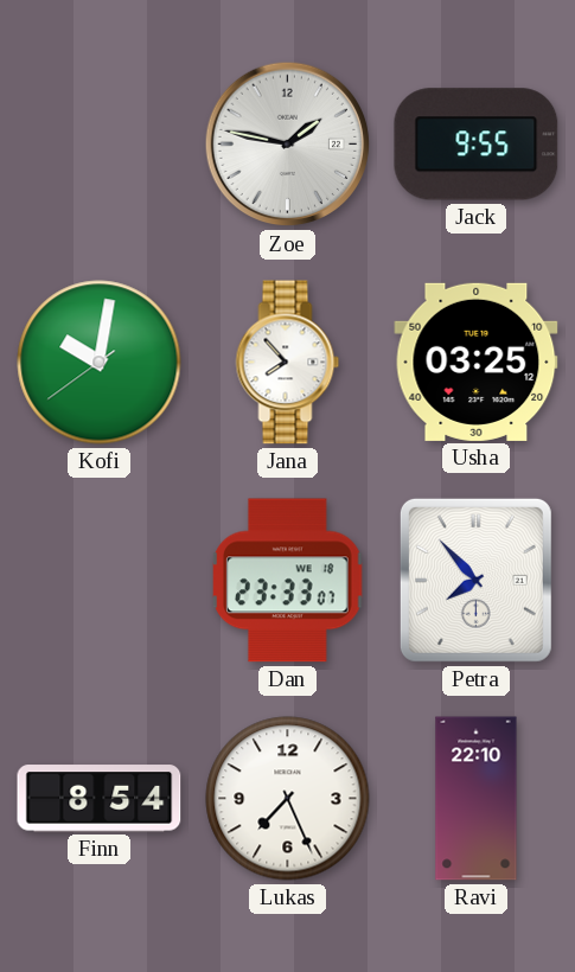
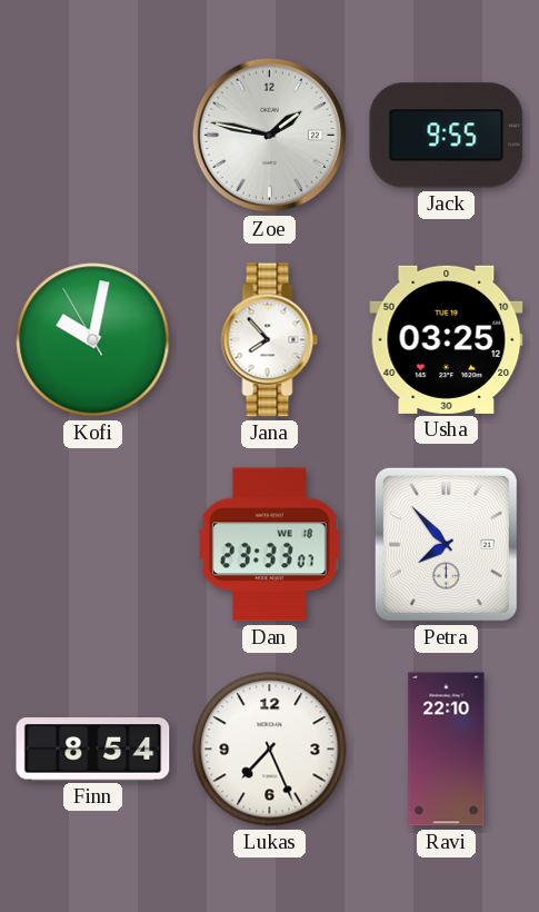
Kofi: 10:01:39 -> 10:01:55 (93, 340)
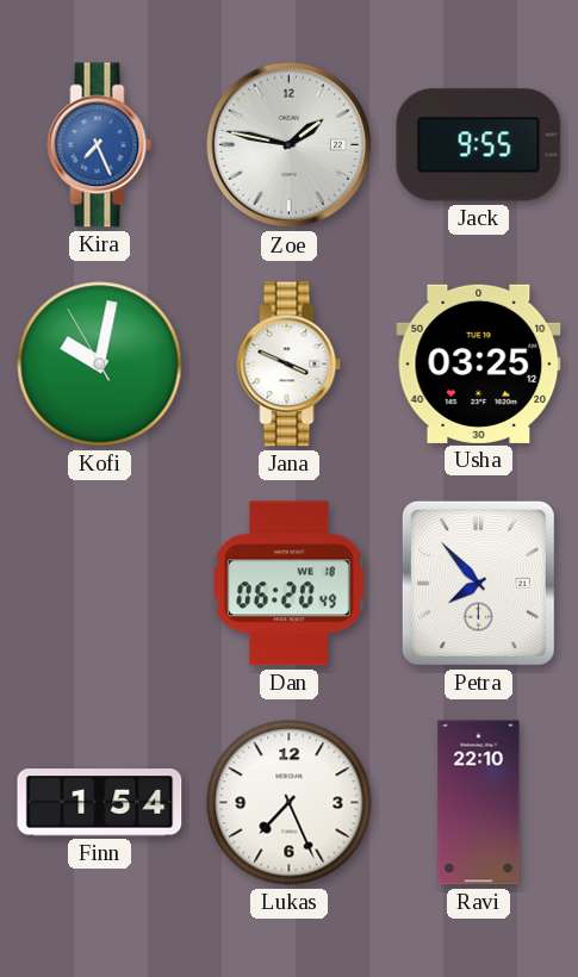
Kira: none -> 7:26 (100, 145)
Jana: 7:53 -> 3:49 (290, 365)
Dan: 23:33 -> 06:20 (290, 584)
Finn: 8:54 -> 1:54 (100, 803)
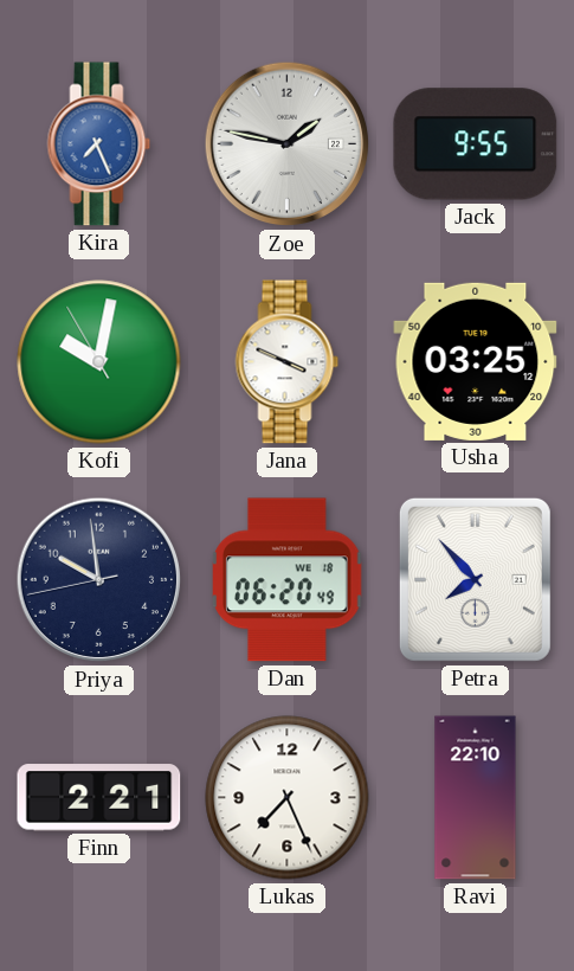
Priya: none -> 9:58 (99, 580)
Finn: 1:54 -> 2:21 (99, 798)
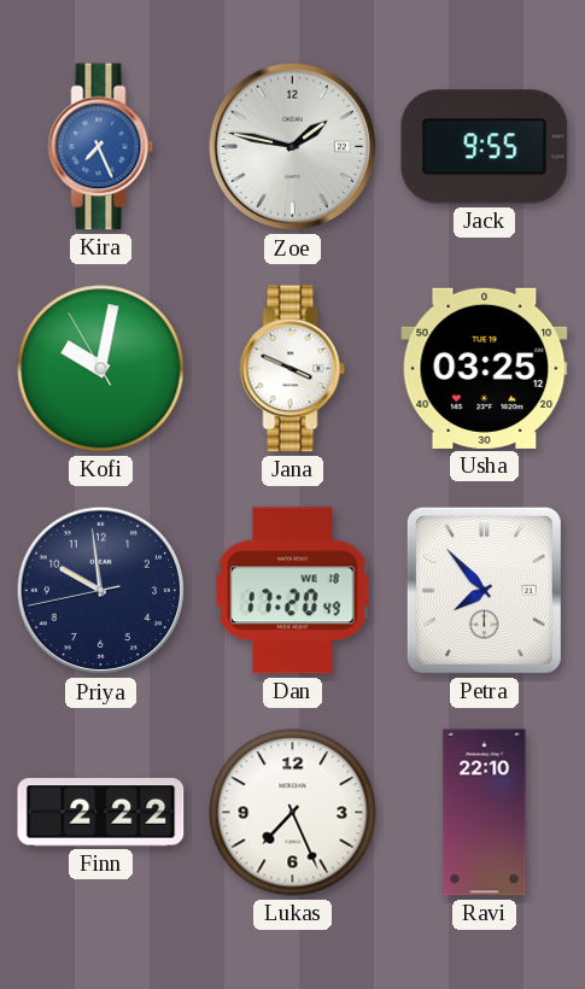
Dan: 06:20 -> 17:20 (293, 591)
Finn: 2:21 -> 2:22 (101, 813)
